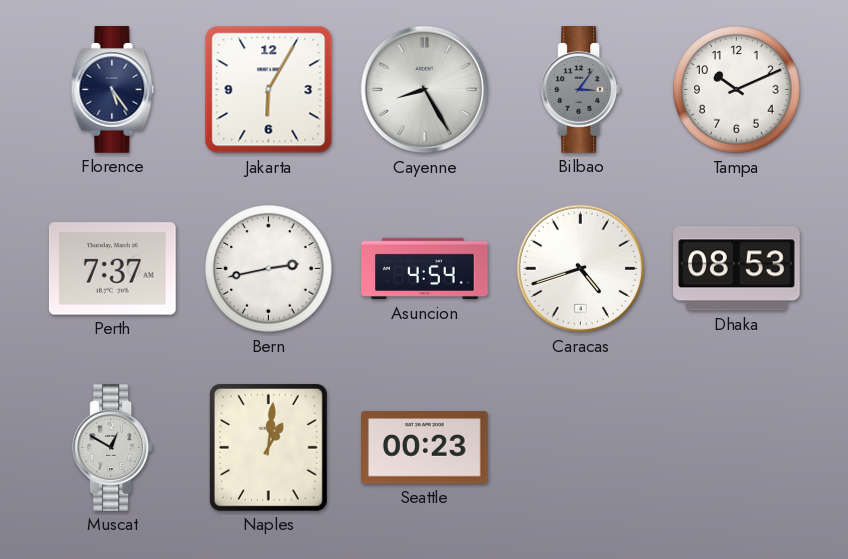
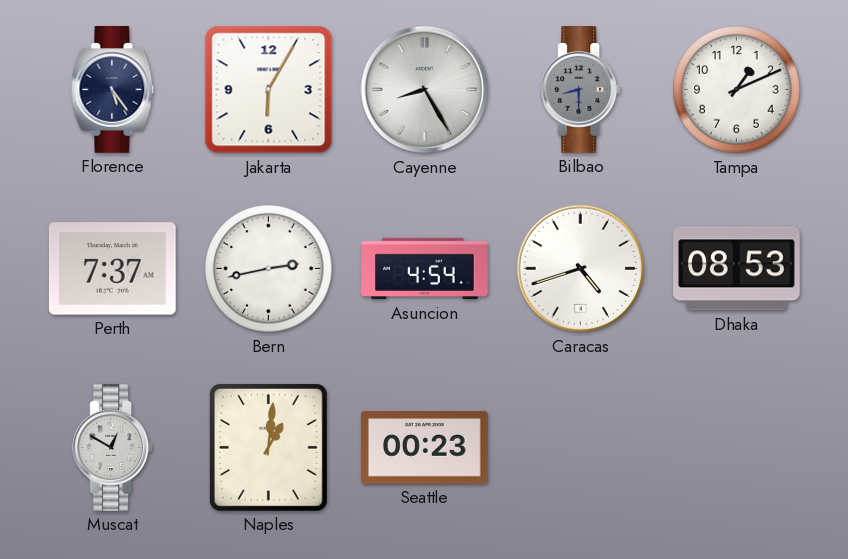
Bilbao: 3:06 -> 8:30 (581, 90)
Tampa: 10:11 -> 1:11 (737, 90)
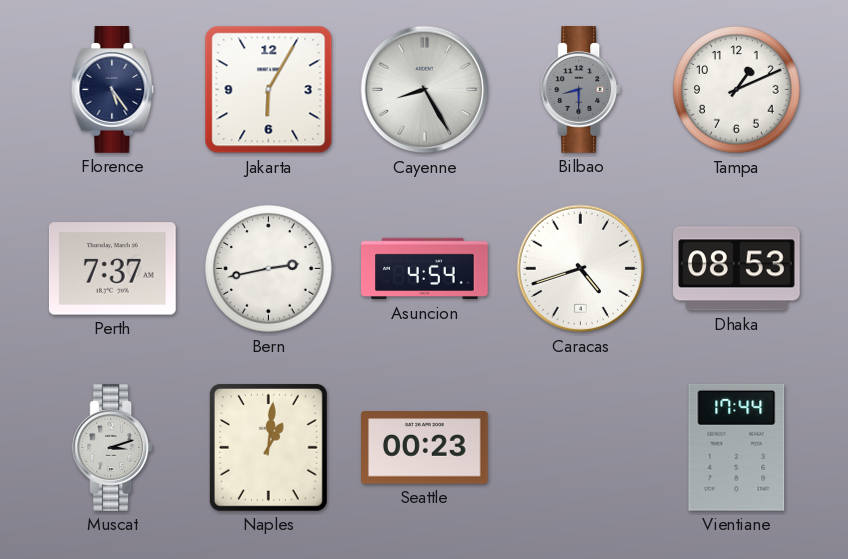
Muscat: 12:50 -> 3:12 (113, 448)
Vientiane: none -> 17:44 (737, 447)
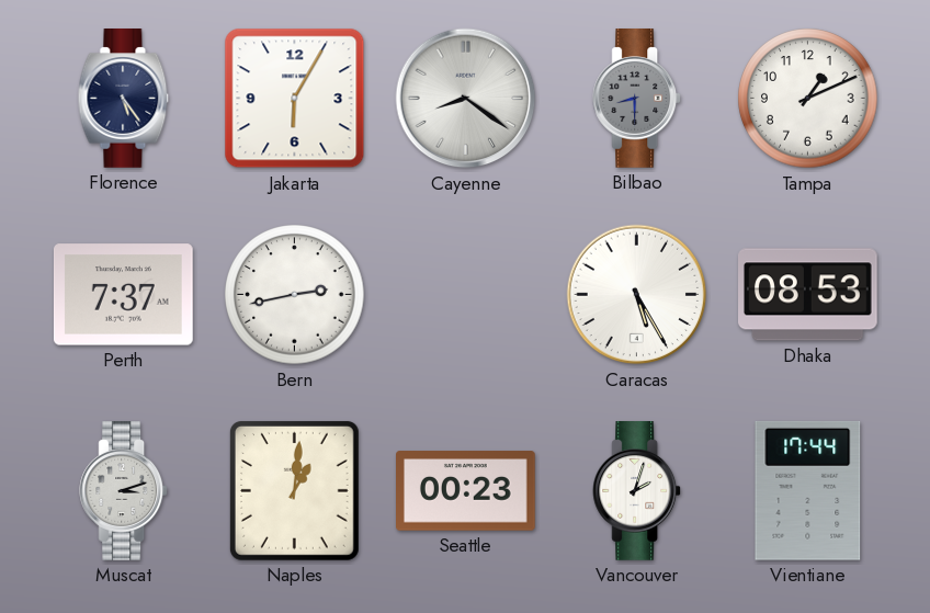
Cayenne: 8:25 -> 8:21 (466, 99)
Asuncion: 4:54 -> none (425, 269)
Caracas: 4:42 -> 5:25 (637, 295)
Vancouver: none -> 2:03 (637, 491)
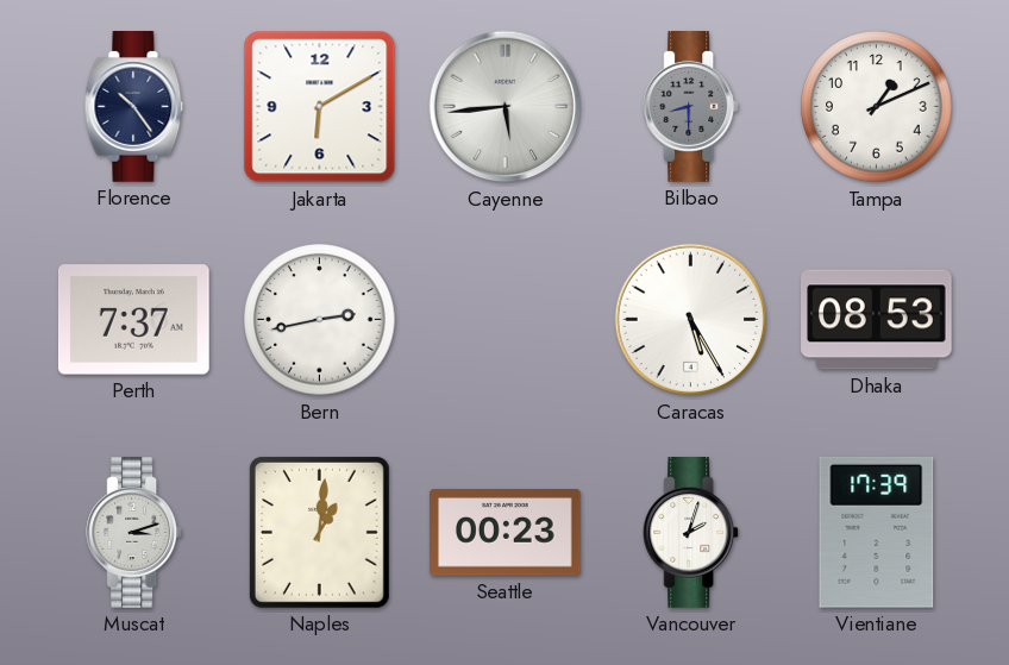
Florence: 5:24 -> 10:24 (134, 107)
Jakarta: 6:05 -> 6:10 (320, 107)
Cayenne: 8:21 -> 5:44 (506, 107)
Vientiane: 17:44 -> 17:39 (877, 532)
